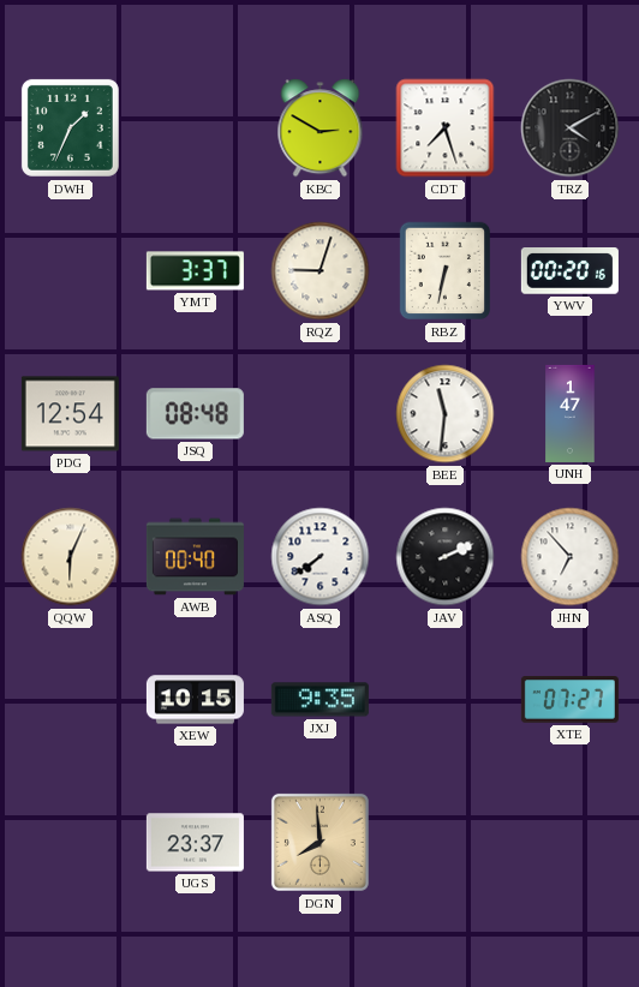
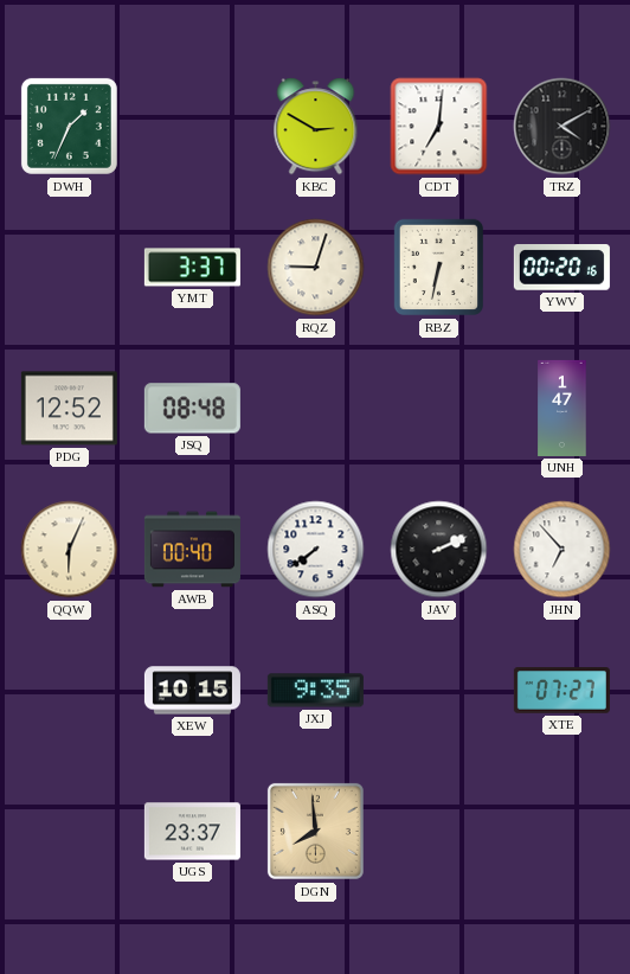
CDT: 7:27 -> 7:01 (439, 127)
PDG: 12:54 -> 12:52 (69, 409)
BEE: 11:31 -> none (446, 414)
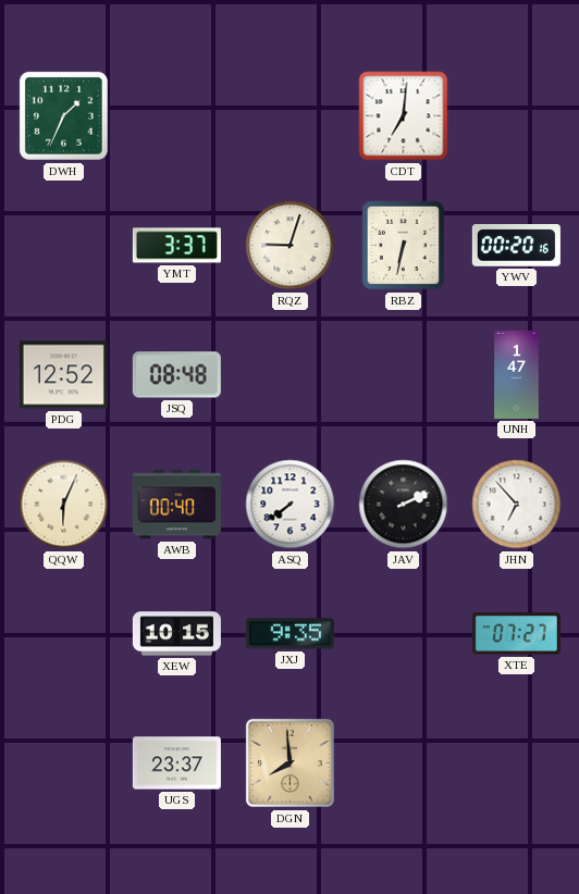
KBC: 2:50 -> none (316, 127)
TRZ: 4:10 -> none (562, 127)
